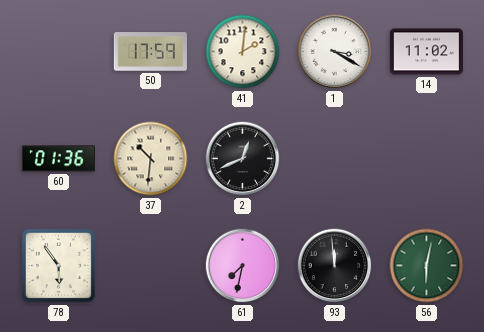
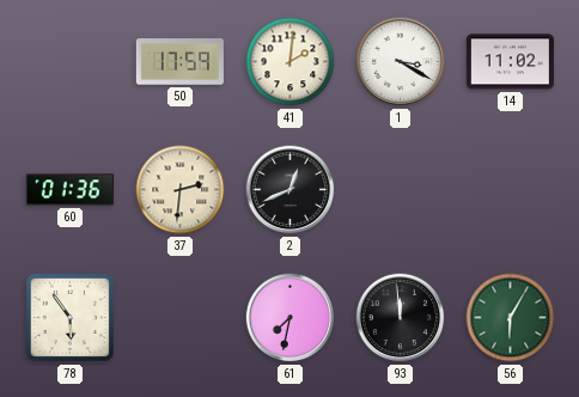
37: 10:31 -> 2:31 (181, 190)
56: 6:02 -> 6:05 (511, 318)
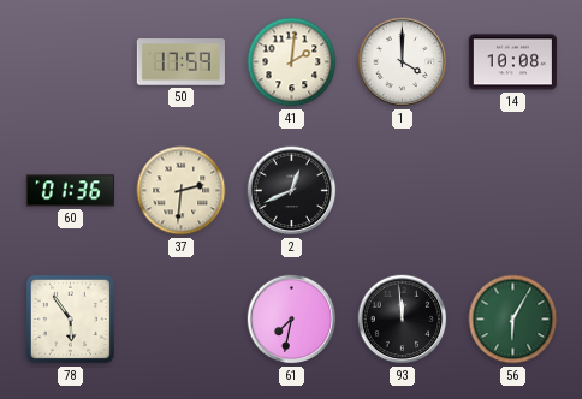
1: 3:20 -> 4:00 (403, 62)
14: 11:02 -> 10:08 (512, 62)
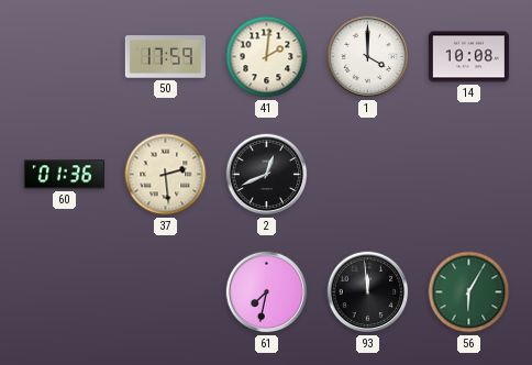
37: 2:31 -> 2:29 (166, 175)
78: 5:54 -> none (70, 318)
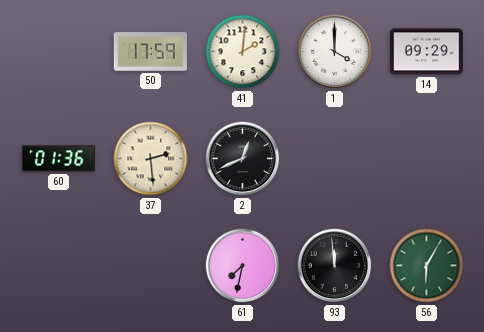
14: 10:08 -> 09:29 (426, 52)
